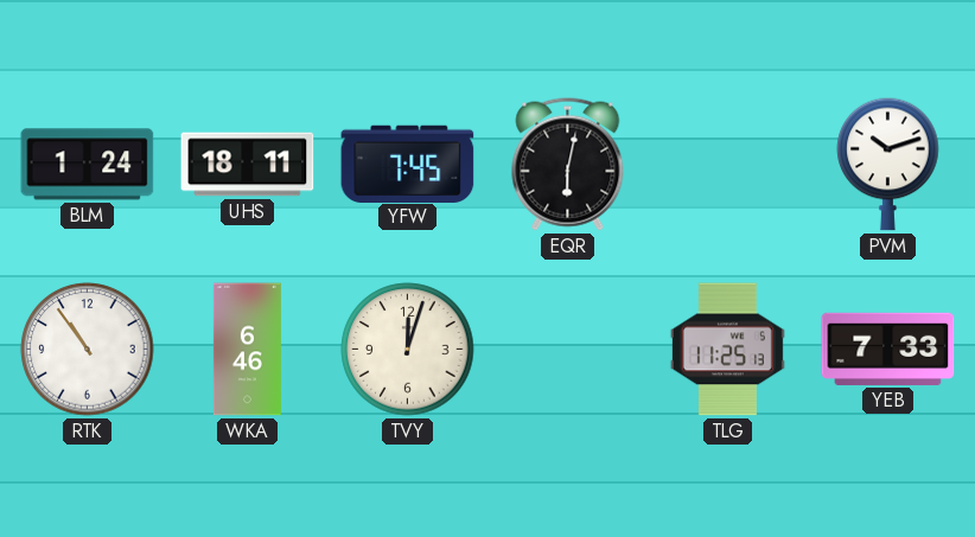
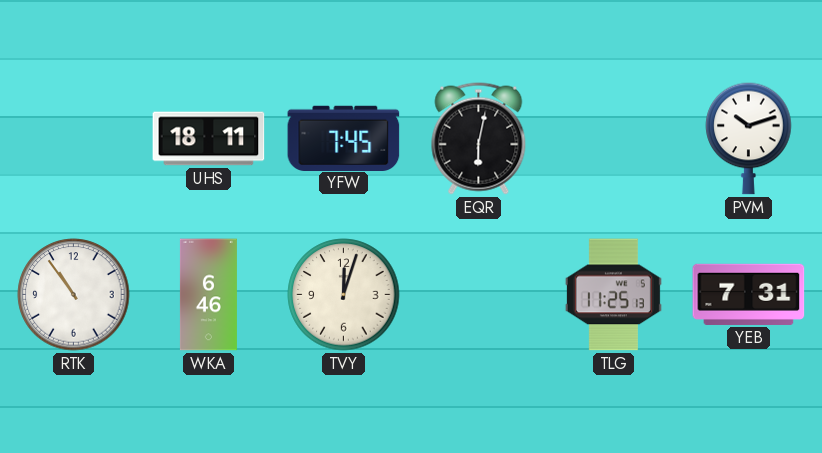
BLM: 1:24 -> none (88, 165)
YEB: 7:33 -> 7:31 (749, 294)
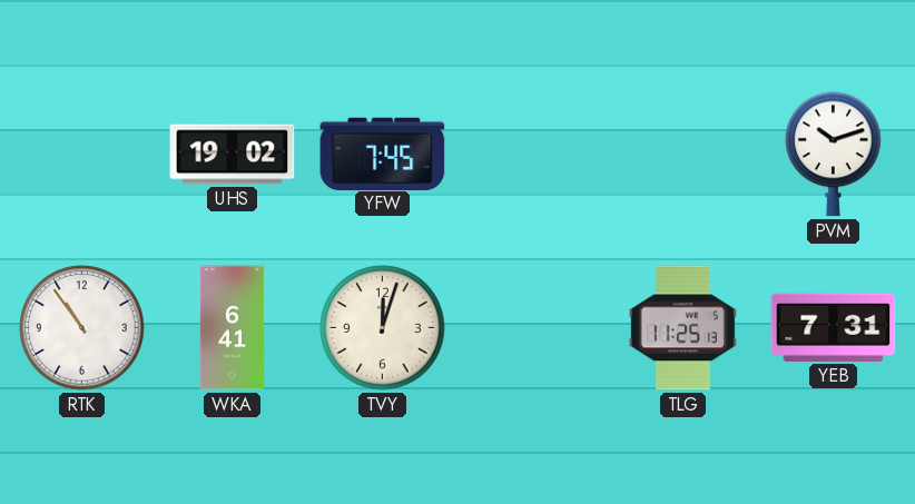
UHS: 18:11 -> 19:02 (233, 155)
EQR: 6:02 -> none (479, 139)
WKA: 6:46 -> 6:41 (232, 328)
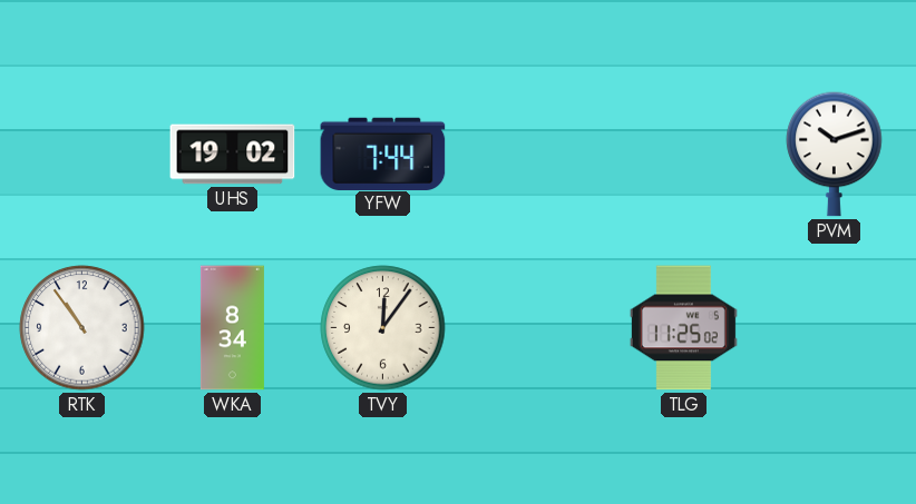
YFW: 7:45 -> 7:44 (383, 154)
WKA: 6:41 -> 8:34 (232, 328)
TVY: 12:03 -> 12:06 (383, 328)
TLG: 11:25:13 -> 11:25:02 (683, 328)
YEB: 7:31 -> none (834, 327)
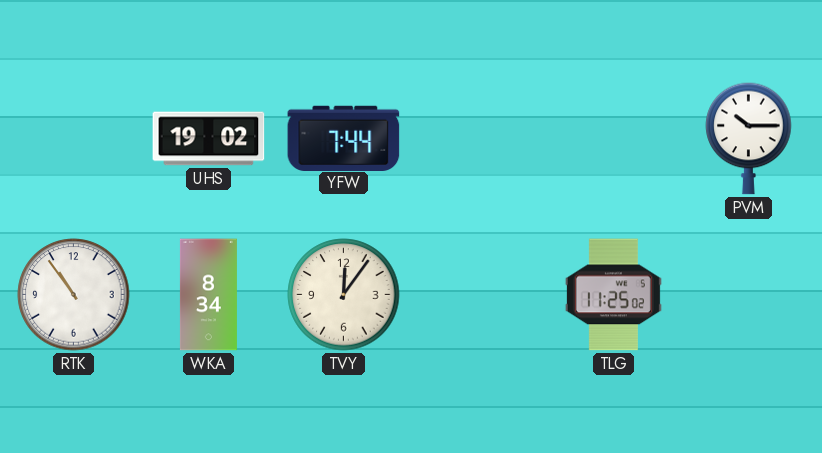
PVM: 10:12 -> 10:15 (749, 138)
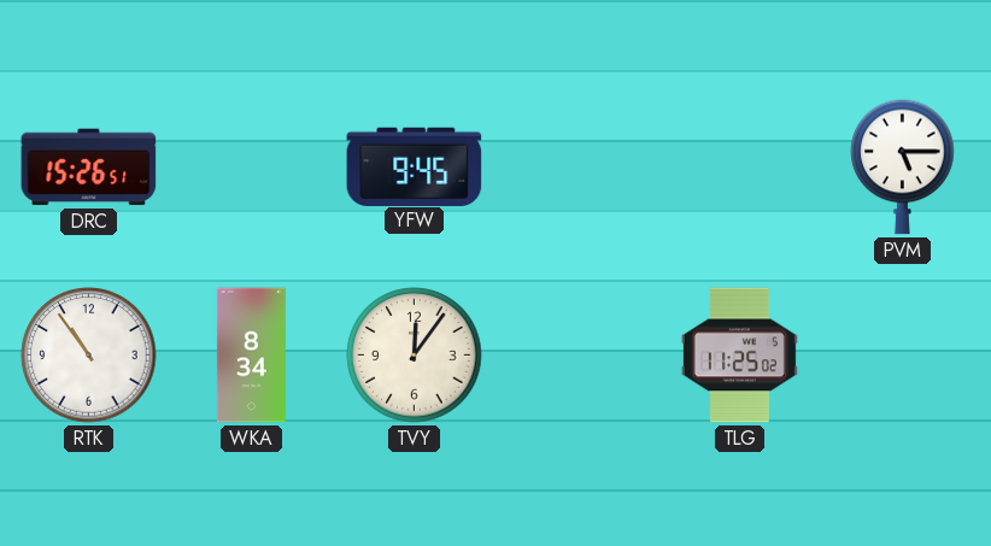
DRC: none -> 15:26 (89, 168)
UHS: 19:02 -> none (209, 139)
YFW: 7:44 -> 9:45 (415, 166)
PVM: 10:15 -> 5:15 (903, 166)
